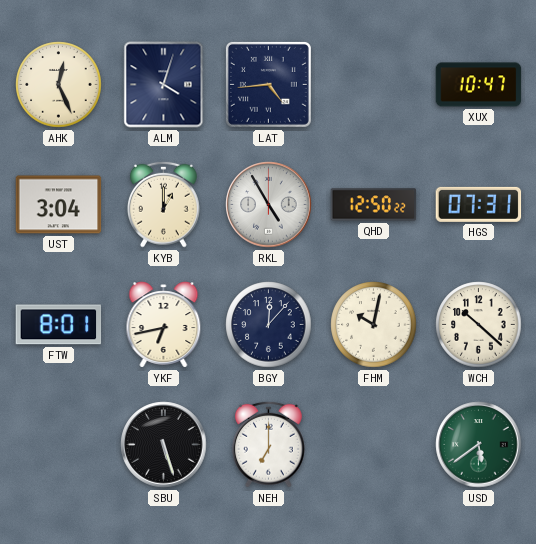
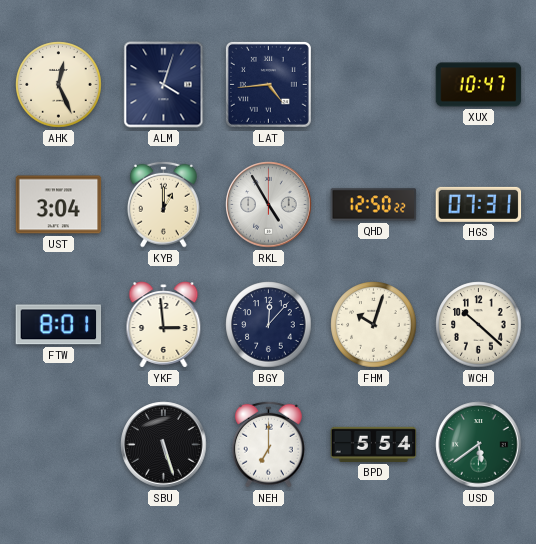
YKF: 6:43 -> 2:59 (164, 325)
FHM: 10:02 -> 10:03 (374, 325)
BPD: none -> 5:54 (374, 444)
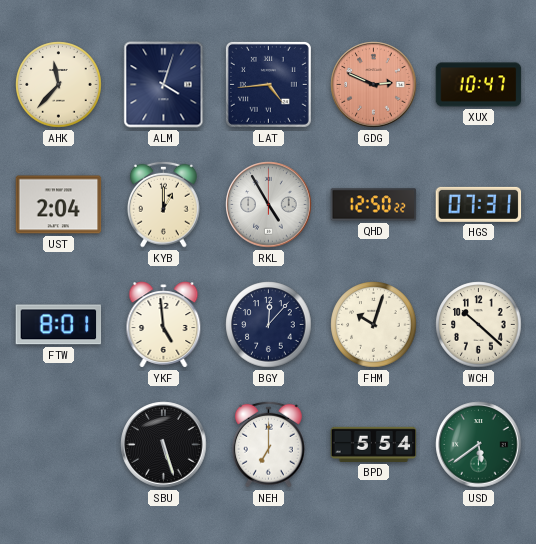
AHK: 12:26 -> 11:37 (59, 85)
GDG: none -> 2:49 (374, 85)
UST: 3:04 -> 2:04 (59, 205)
YKF: 2:59 -> 4:59 (164, 325)
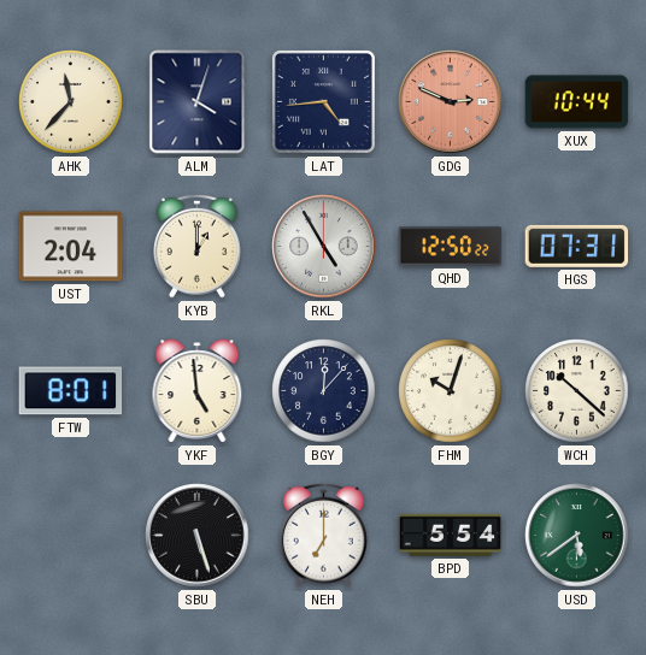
XUX: 10:47 -> 10:44 (577, 102)
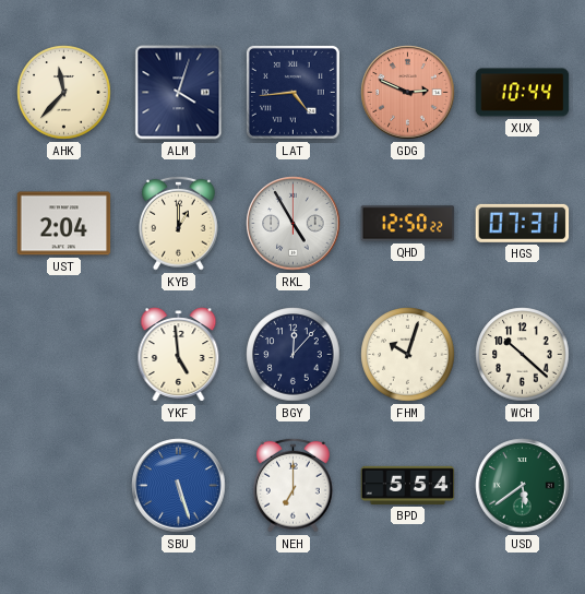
FTW: 8:01 -> none (71, 391)
SBU dial: black -> blue (179, 486)
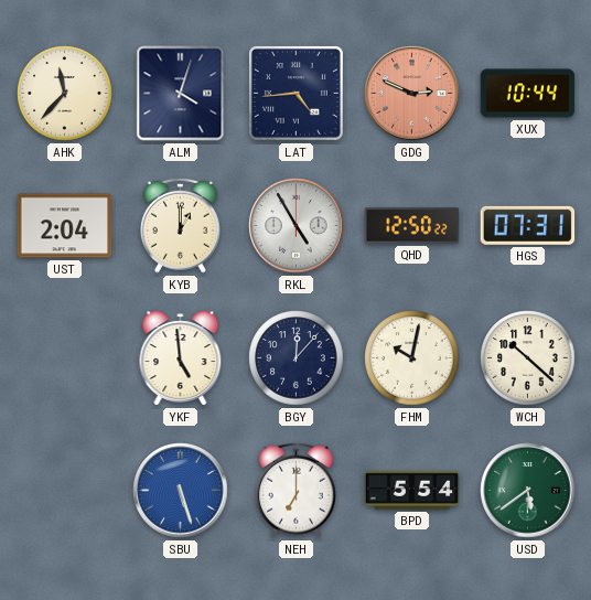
FHM: 10:03 -> 10:02 (412, 358)
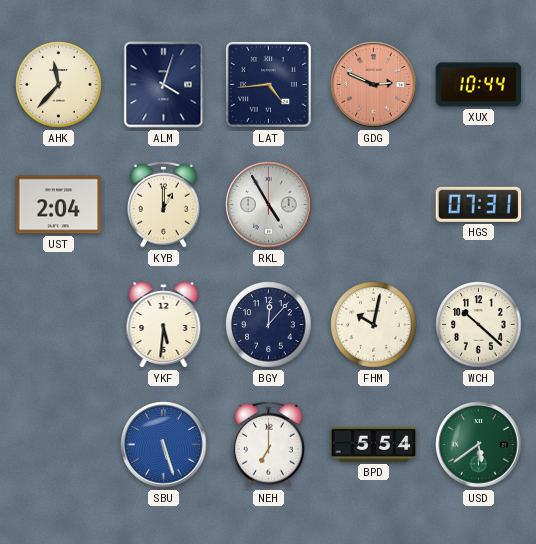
QHD: 12:50 -> none (412, 226)
YKF: 4:59 -> 5:31 (164, 325)
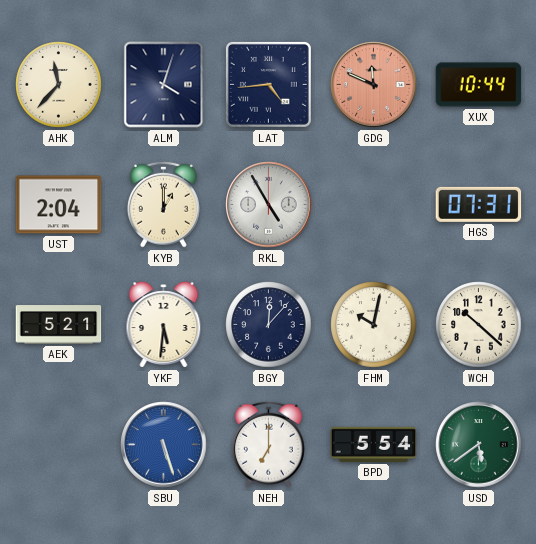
GDG: 2:49 -> 11:49 (374, 85)
AEK: none -> 5:21 (59, 325)
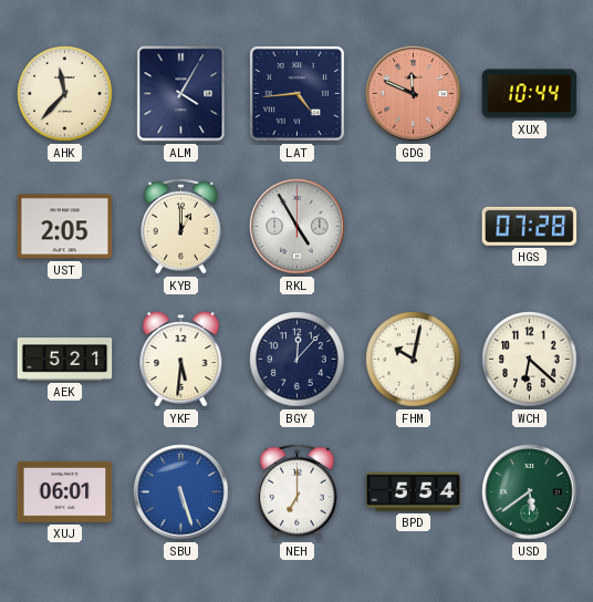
ALM: 4:03 -> 4:05 (181, 94)
UST: 2:04 -> 2:05 (65, 227)
HGS: 07:31 -> 07:28 (530, 226)
WCH: 10:22 -> 6:22 (530, 360)
XUJ: none -> 06:01 (65, 491)
